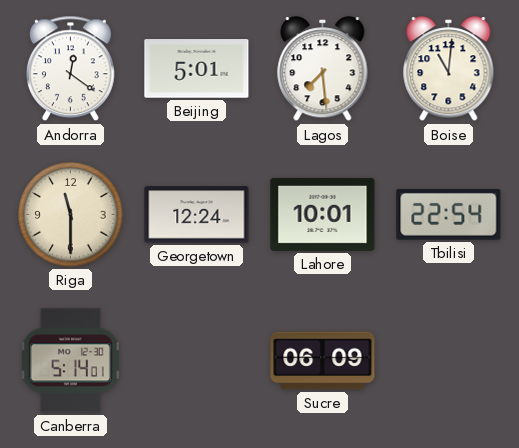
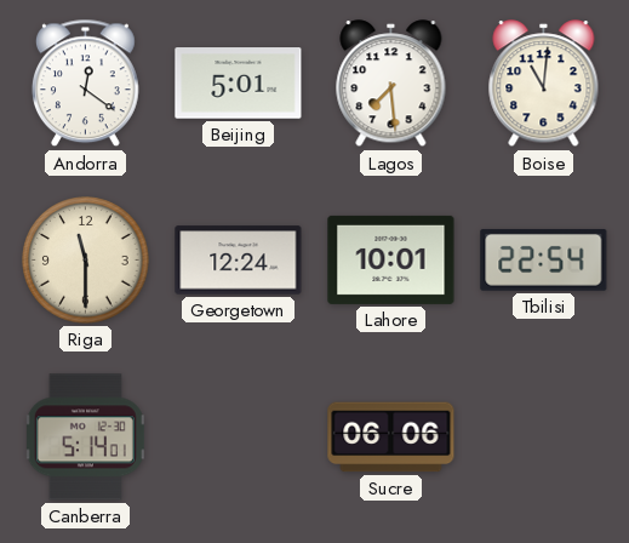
Sucre: 06:09 -> 06:06 (391, 438)
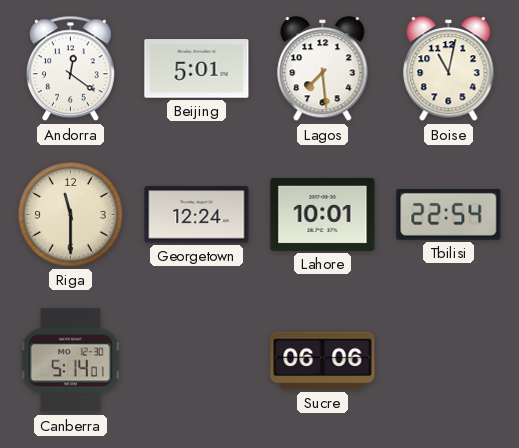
Boise: 11:01 -> 11:02 (449, 69)
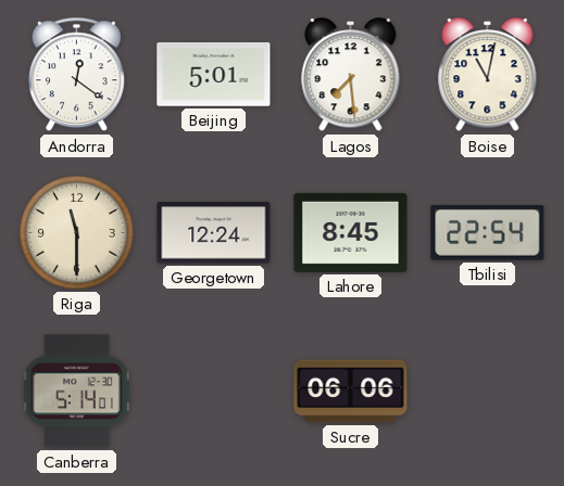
Lahore: 10:01 -> 8:45 (351, 232)
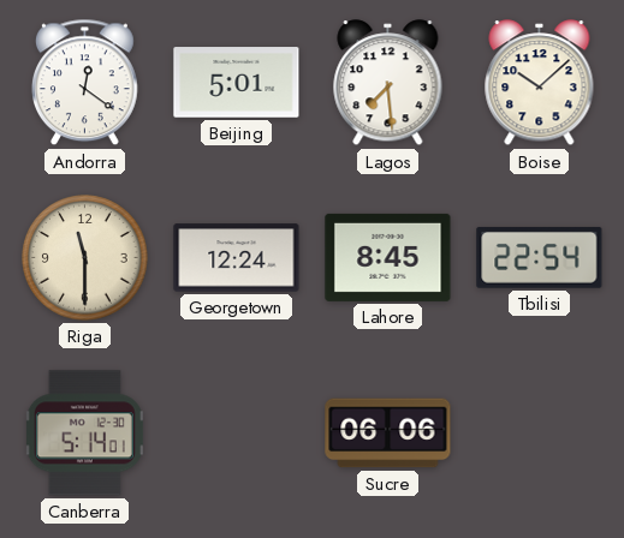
Boise: 11:02 -> 10:08 (540, 83)
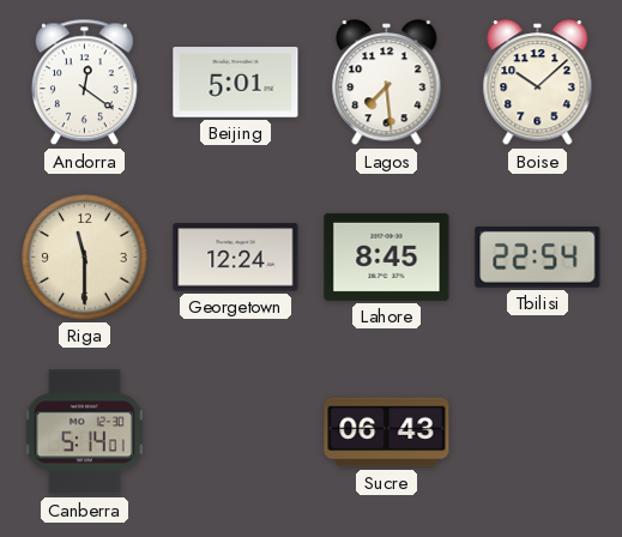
Sucre: 06:06 -> 06:43 (387, 433)
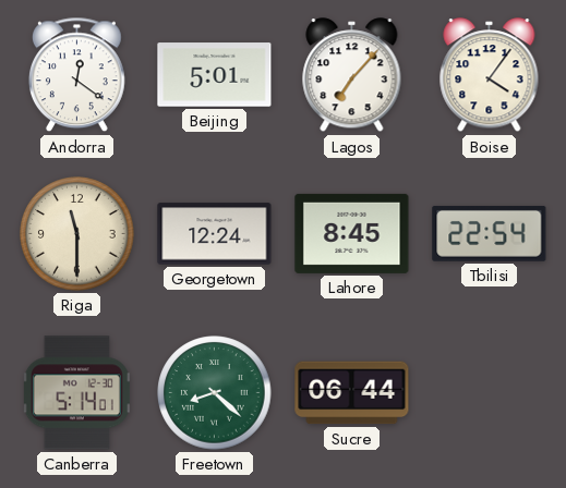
Lagos: 7:29 -> 7:07 (352, 75)
Boise: 10:08 -> 4:06 (490, 75)
Freetown: none -> 8:22 (215, 393)
Sucre: 06:43 -> 06:44 (352, 393)
